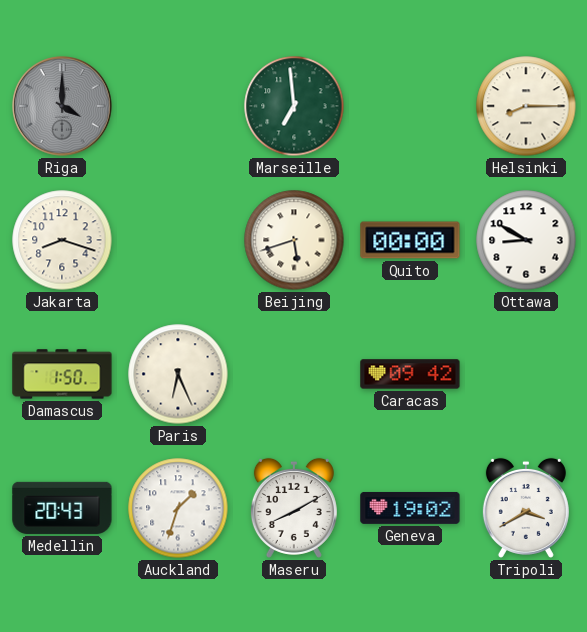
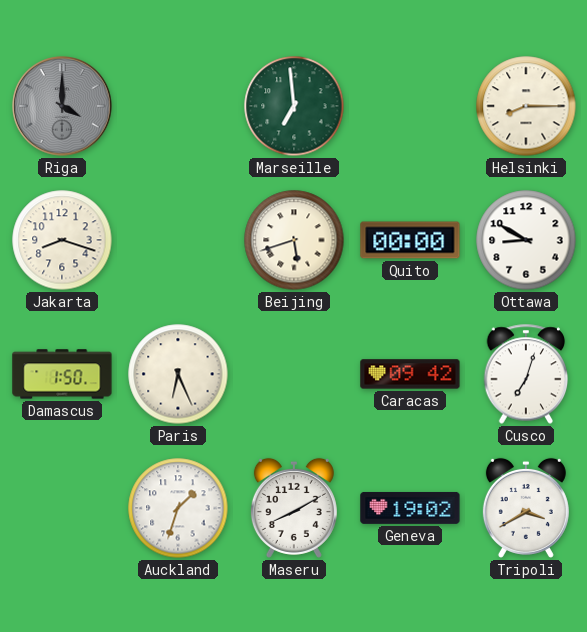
Cusco: none -> 7:03 (526, 374)
Medellin: 20:43 -> none (62, 508)
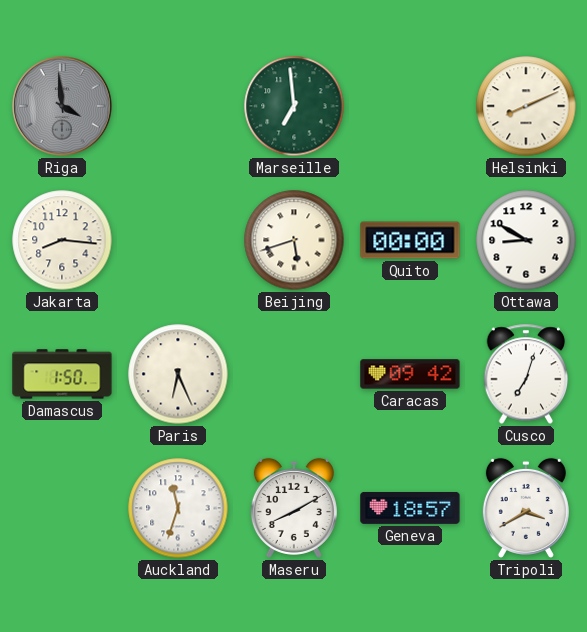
Riga: 4:00 -> 3:59 (62, 106)
Helsinki: 8:15 -> 8:11 (526, 106)
Jakarta: 8:18 -> 8:16 (62, 240)
Auckland: 1:33 -> 11:33 (178, 508)
Geneva: 19:02 -> 18:57 (410, 508)
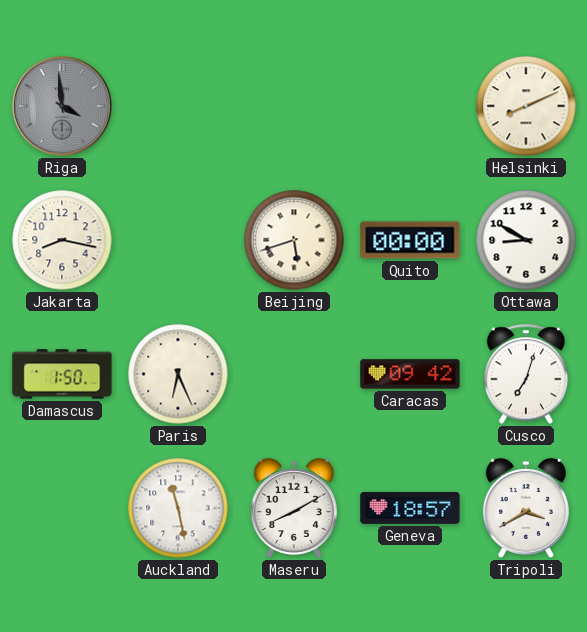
Marseille: 6:59 -> none (294, 106)
Jakarta: 8:16 -> 8:17 (62, 240)
Auckland: 11:33 -> 11:28 (178, 508)
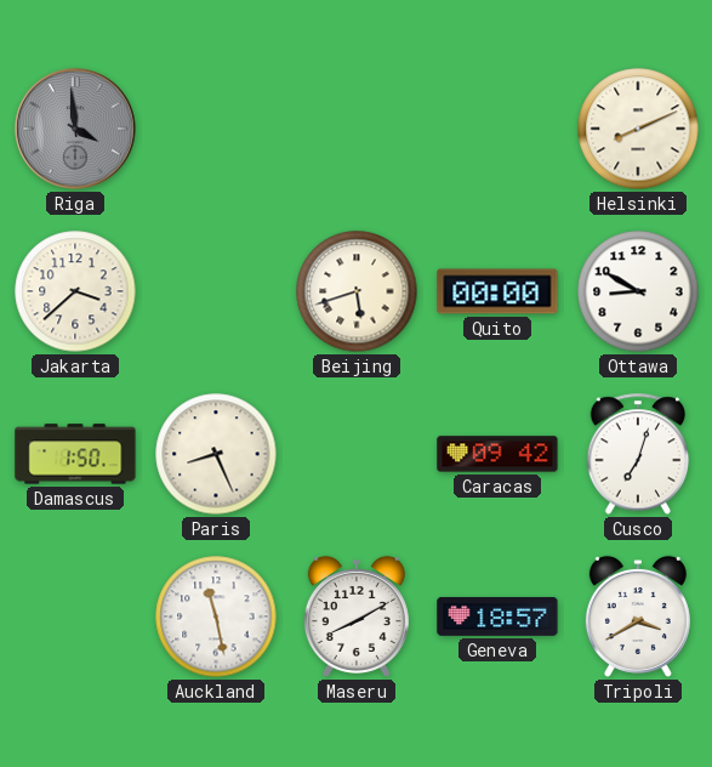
Jakarta: 8:17 -> 3:38 (75, 291)
Paris: 6:26 -> 8:26 (216, 454)
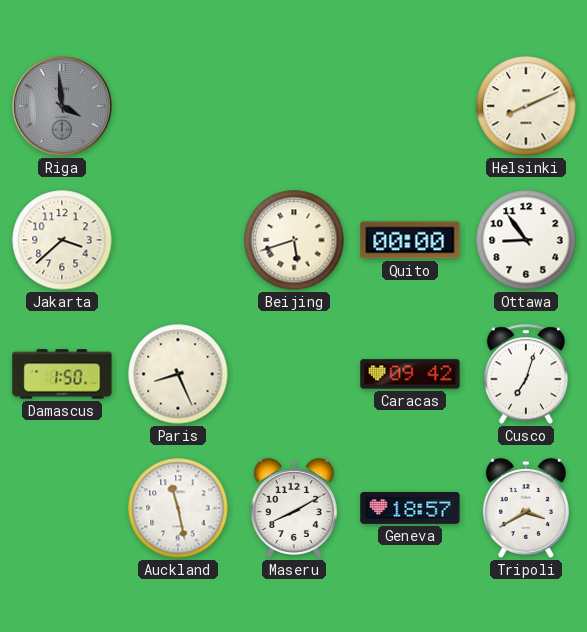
Ottawa: 8:50 -> 8:54 (526, 240)
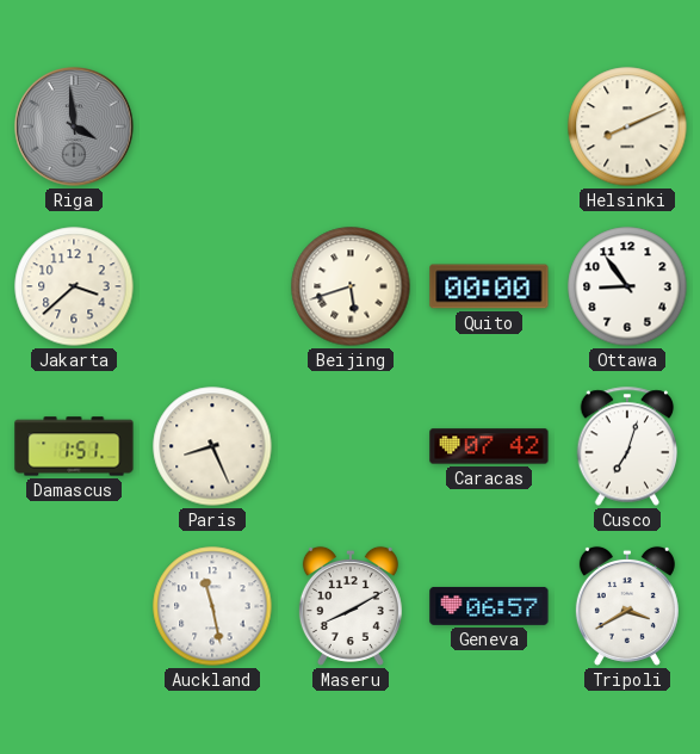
Damascus: 1:50 -> 1:51 (74, 446)
Caracas: 09:42 -> 07:42 (489, 446)
Geneva: 18:57 -> 06:57 (489, 606)
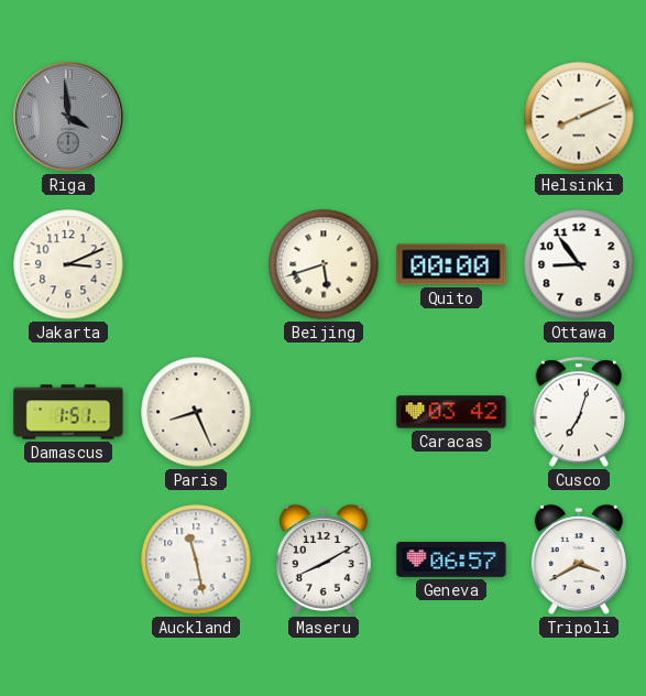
Jakarta: 3:38 -> 3:11 (68, 264)
Caracas: 07:42 -> 03:42 (451, 412)
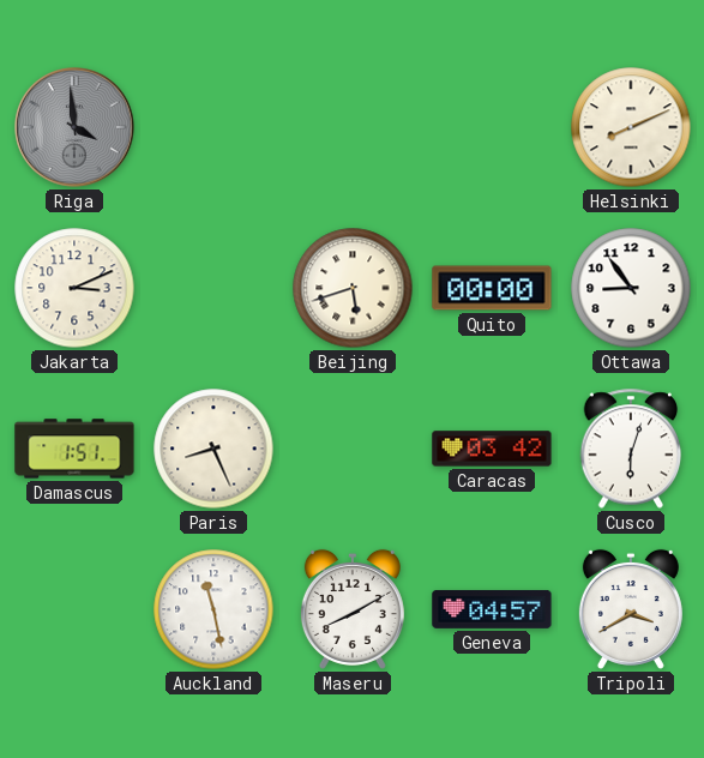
Cusco: 7:03 -> 6:03 (631, 449)
Geneva: 06:57 -> 04:57 (492, 609)
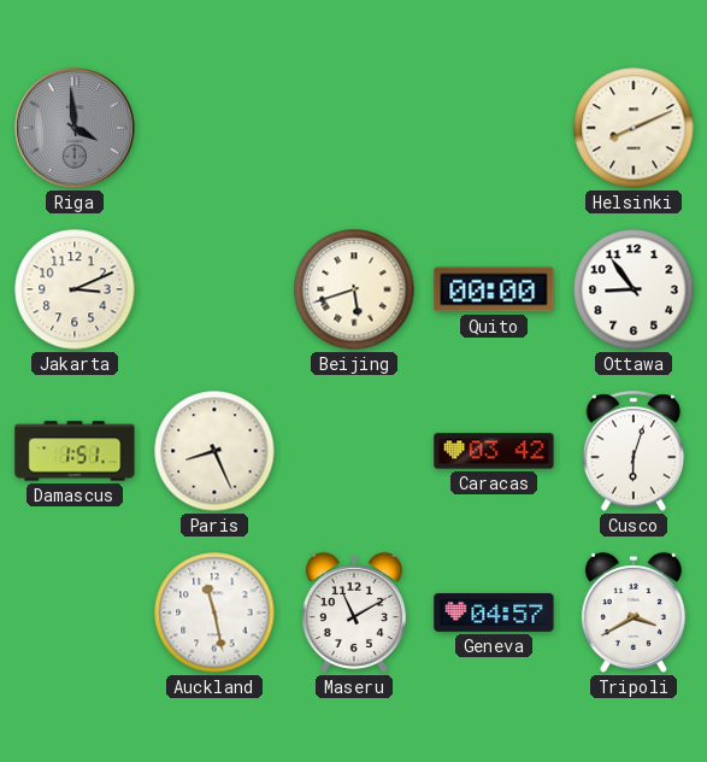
Maseru: 8:10 -> 11:10 (354, 612)
